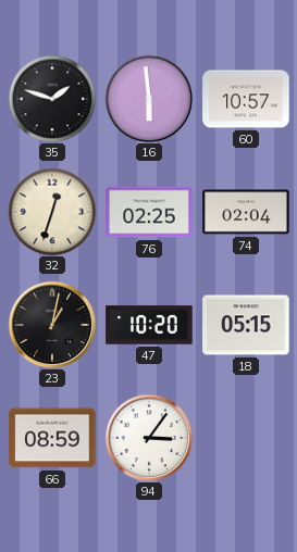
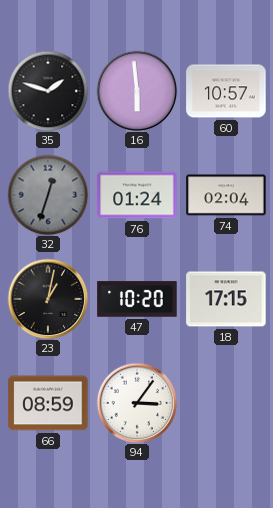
32 dial: cream -> grey (48, 195)
76: 02:25 -> 01:24 (137, 195)
18: 05:15 -> 17:15 (226, 299)
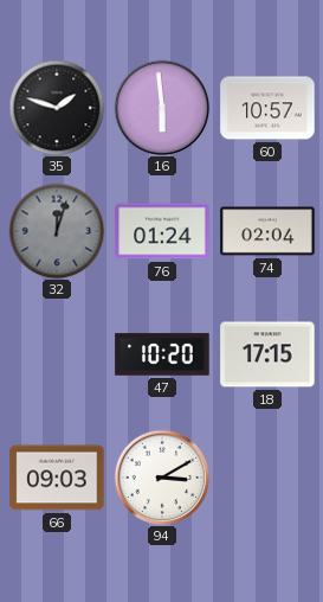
32: 12:33 -> 12:03 (57, 231)
23: 1:02 -> none (48, 299)
66: 08:59 -> 09:03 (57, 478)
94: 3:06 -> 3:10 (162, 478)
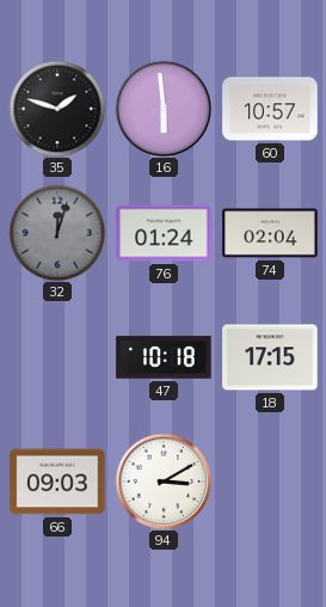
47: 10:20 -> 10:18 (164, 357)
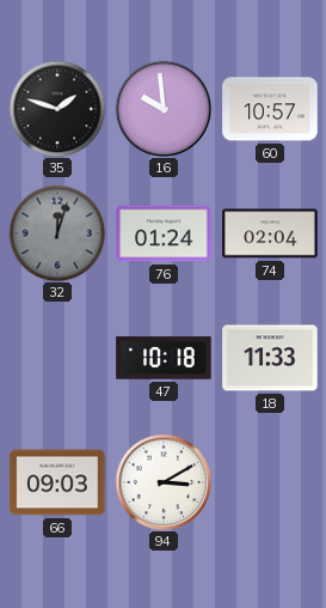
16: 5:59 -> 9:59 (164, 109)
18: 17:15 -> 11:33 (270, 358)
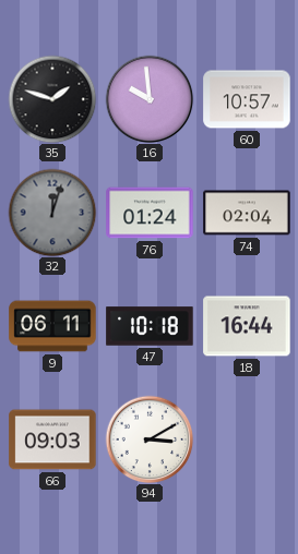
9: none -> 06:11 (52, 326)
18: 11:33 -> 16:44 (247, 326)
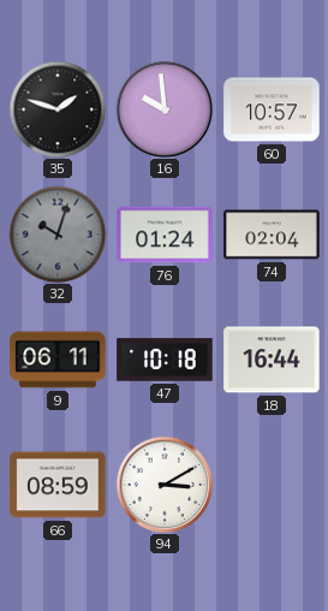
32: 12:03 -> 10:03 (58, 235)
66: 09:03 -> 08:59 (58, 485)
